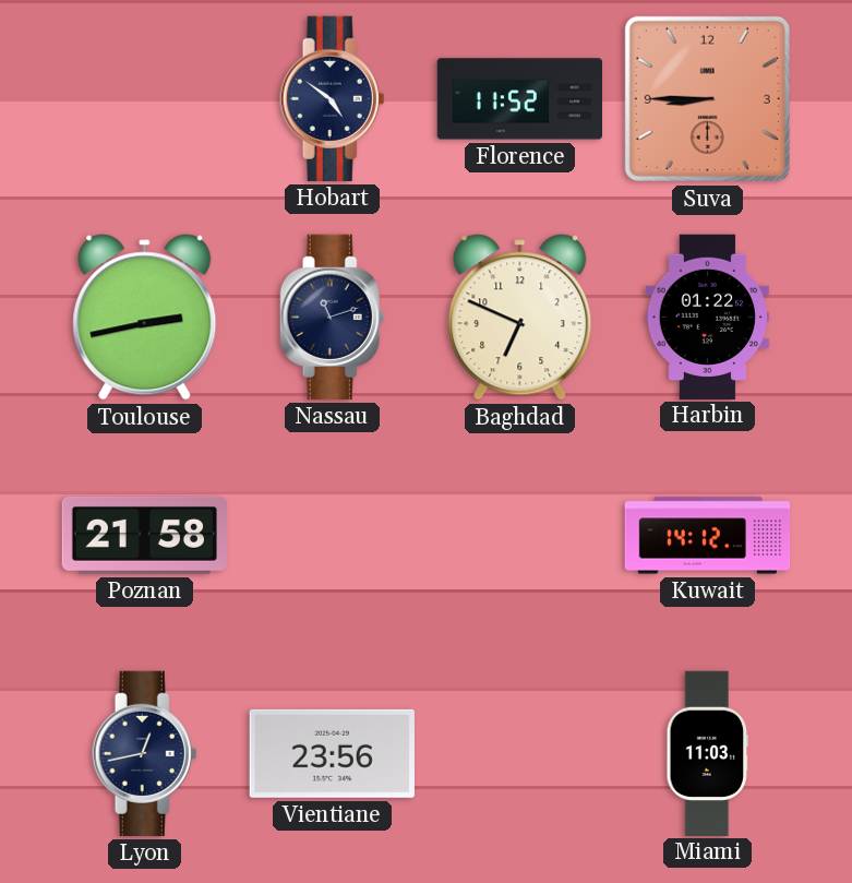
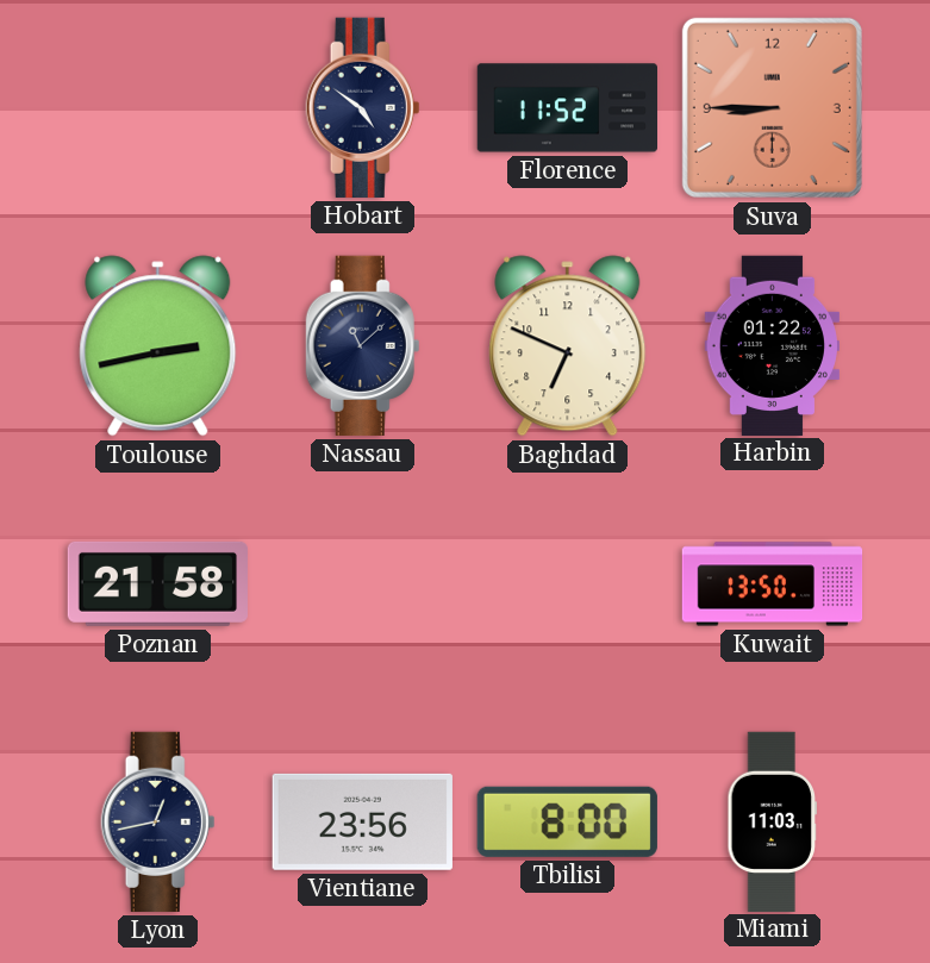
Nassau: 11:12 -> 11:08 (363, 345)
Kuwait: 14:12 -> 13:50 (773, 584)
Tbilisi: none -> 8:00 (567, 821)
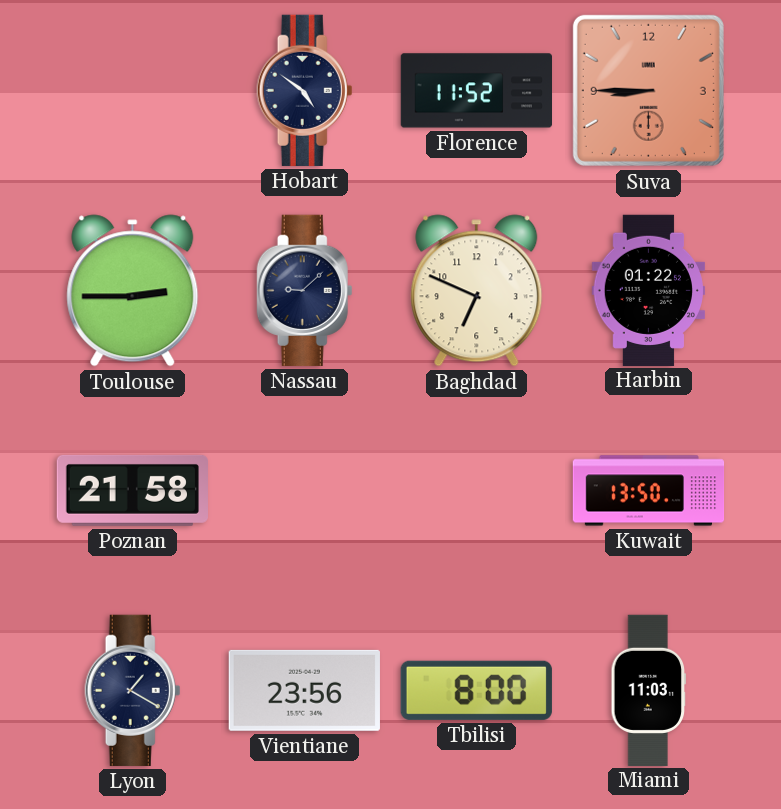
Toulouse: 2:43 -> 2:45 (133, 291)
Nassau: 11:08 -> 9:08 (305, 290)
Lyon: 12:43 -> 1:20 (133, 690)
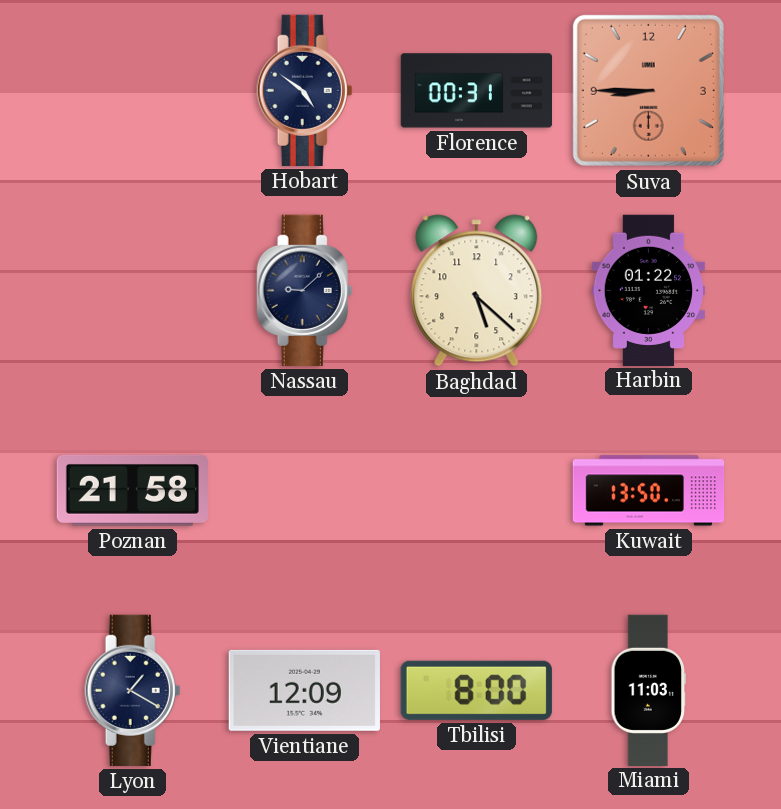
Florence: 11:52 -> 00:31 (476, 91)
Toulouse: 2:45 -> none (133, 291)
Baghdad: 6:49 -> 5:22 (477, 291)
Vientiane: 23:56 -> 12:09 (304, 690)
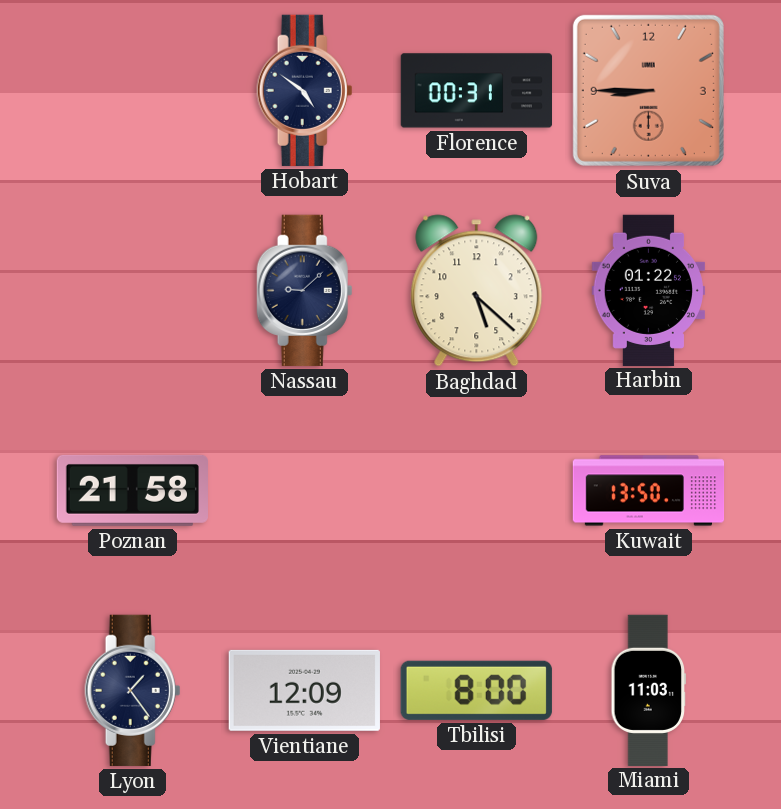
Lyon: 1:20 -> 1:24 (133, 690)
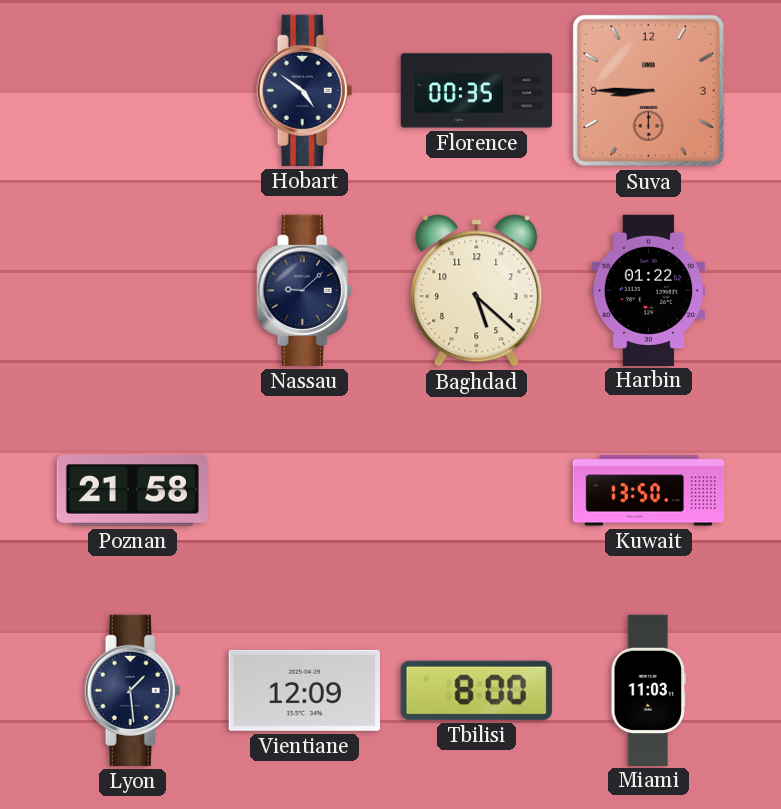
Florence: 00:31 -> 00:35 (476, 91)
Lyon: 1:24 -> 1:29 (133, 690)
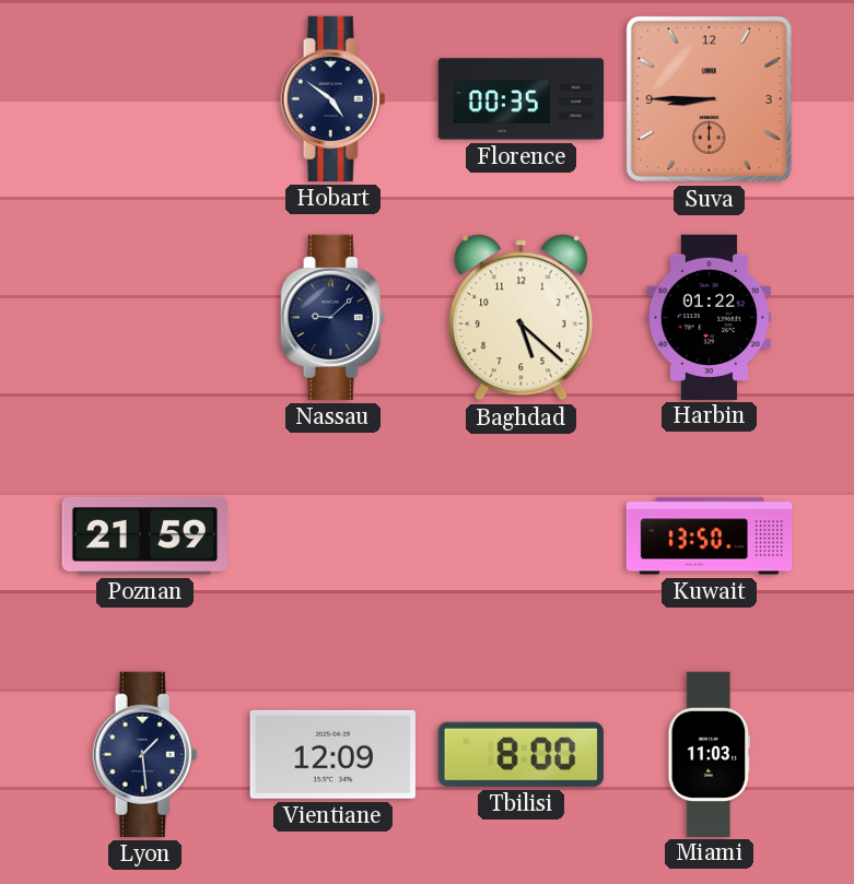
Poznan: 21:58 -> 21:59 (144, 535)
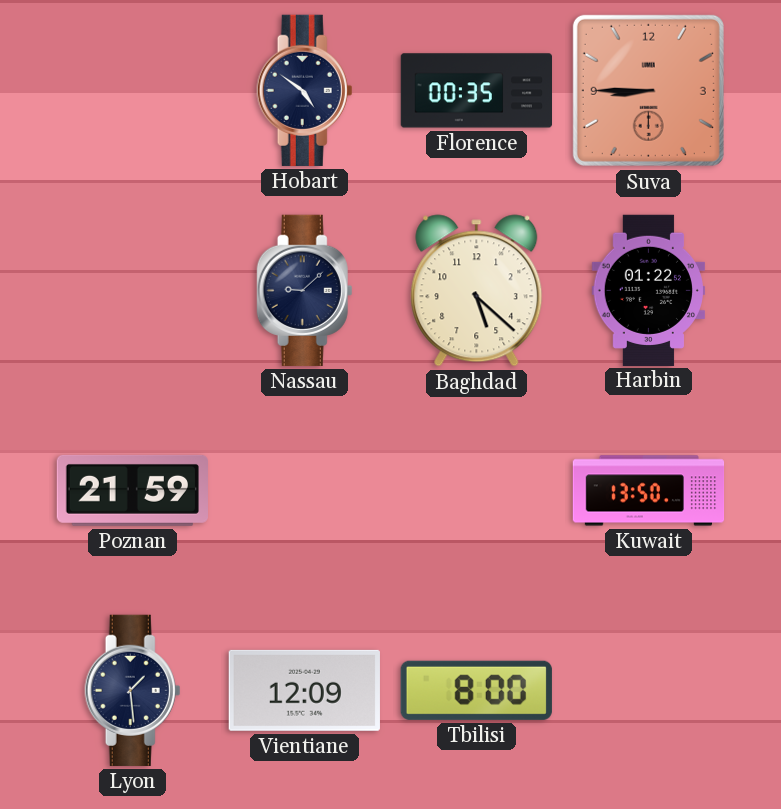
Miami: 11:03 -> none (710, 754)
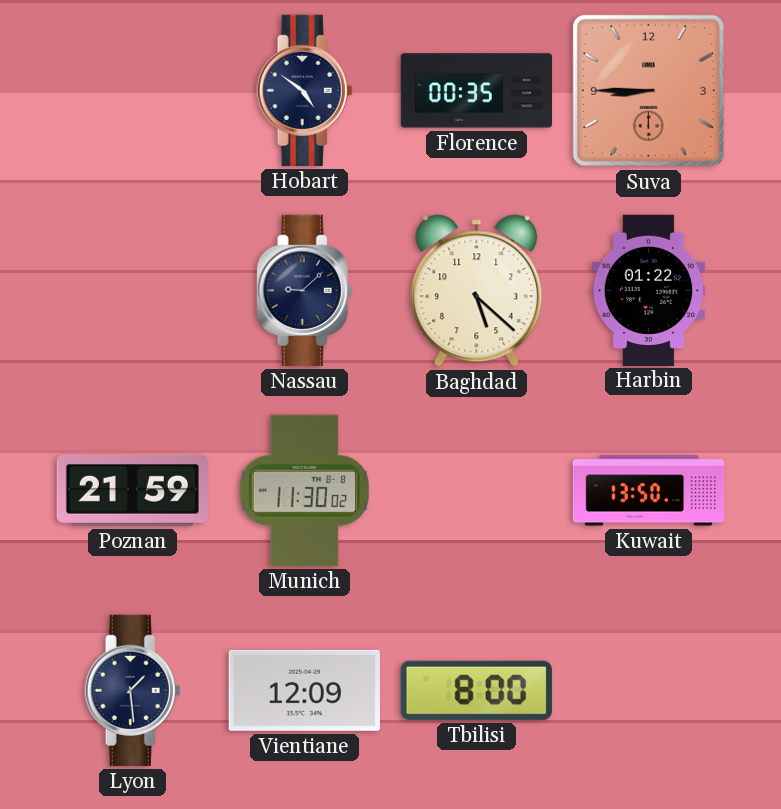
Munich: none -> 11:30 (305, 490)
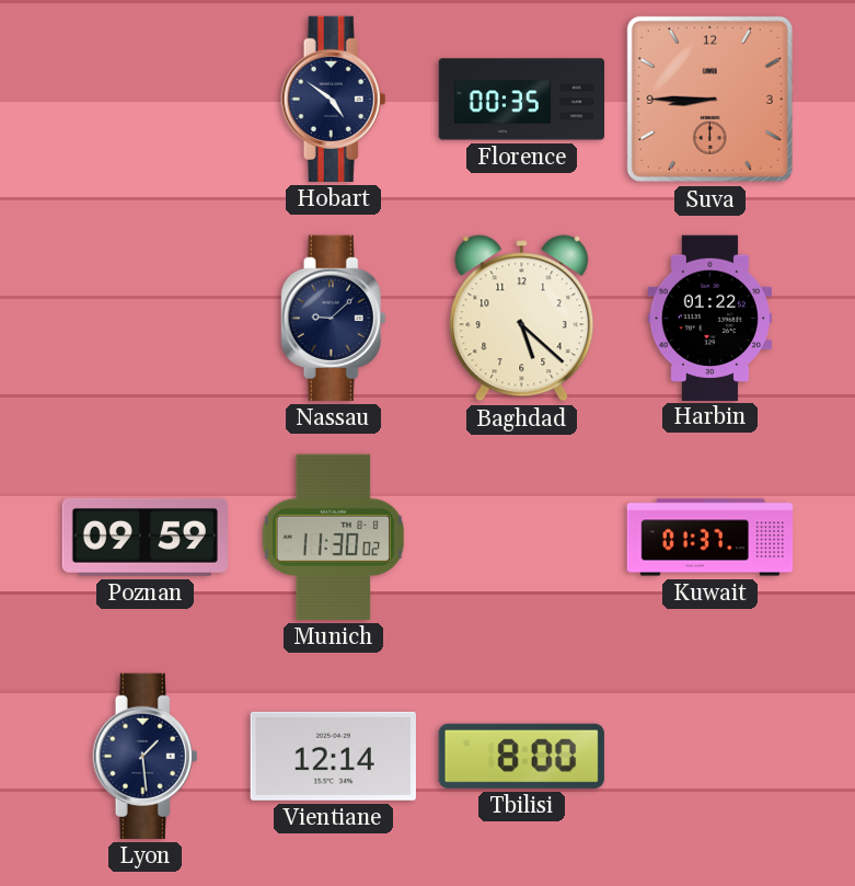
Poznan: 21:59 -> 09:59 (145, 537)
Kuwait: 13:50 -> 01:37 (710, 538)
Vientiane: 12:09 -> 12:14 (333, 756)
